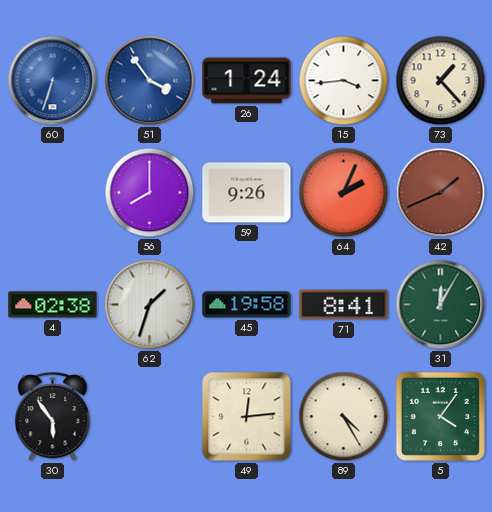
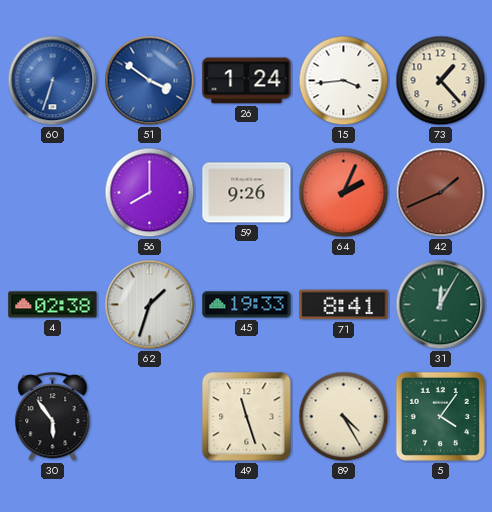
51: 3:54 -> 3:51 (150, 81)
45: 19:58 -> 19:33 (247, 305)
49: 12:14 -> 11:27 (247, 417)
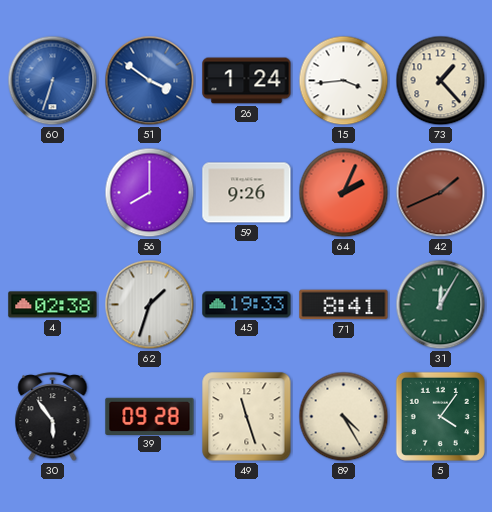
39: none -> 09:28 (150, 416)
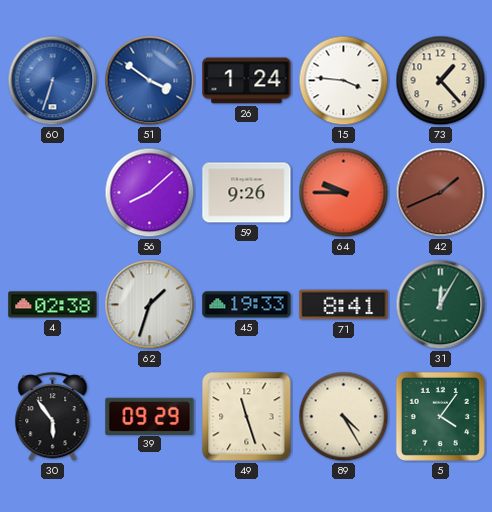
15: 3:44 -> 3:46 (344, 81)
56: 8:00 -> 8:08 (150, 193)
64: 2:04 -> 9:45 (344, 193)
39: 09:28 -> 09:29 (150, 416)
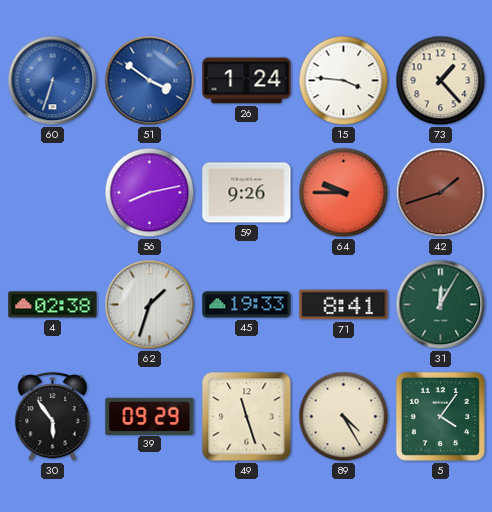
56: 8:08 -> 8:13 (150, 193)
42: 1:41 -> 1:42 (441, 193)
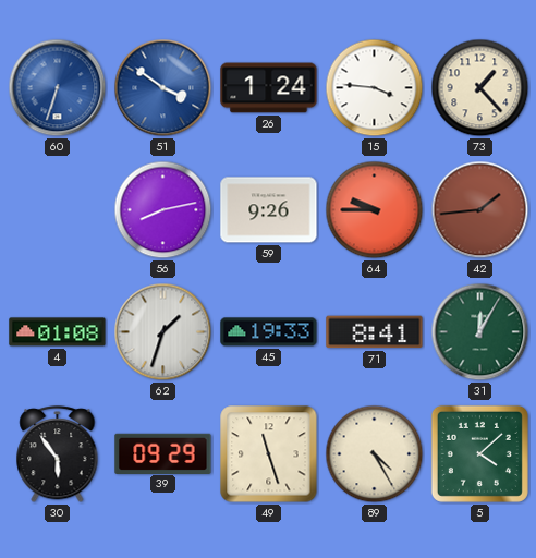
42: 1:42 -> 1:44 (480, 210)
4: 02:38 -> 01:08 (58, 332)
5: 4:06 -> 4:08 (479, 453)
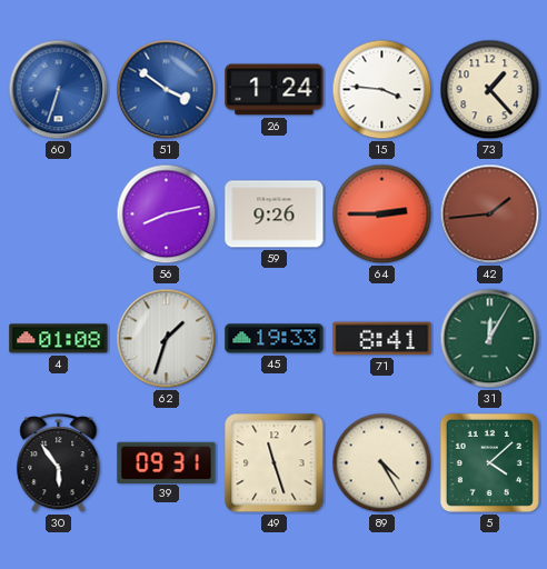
64: 9:45 -> 2:45 (382, 214)
39: 09:29 -> 09:31 (167, 462)
